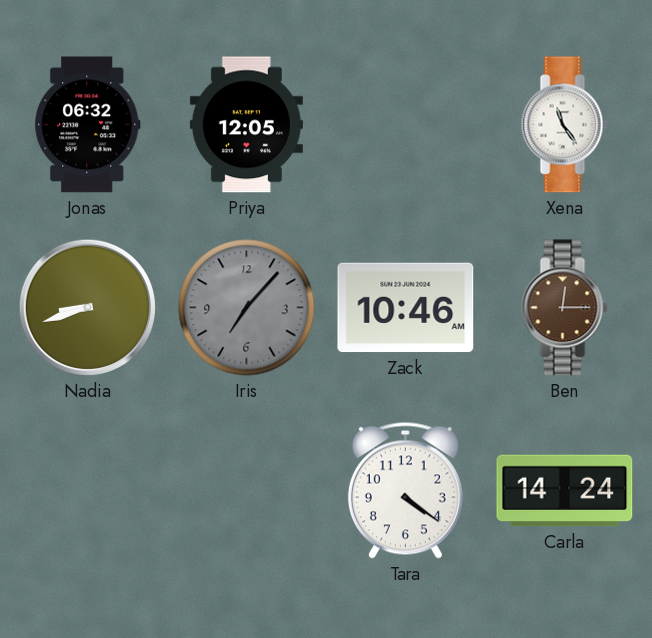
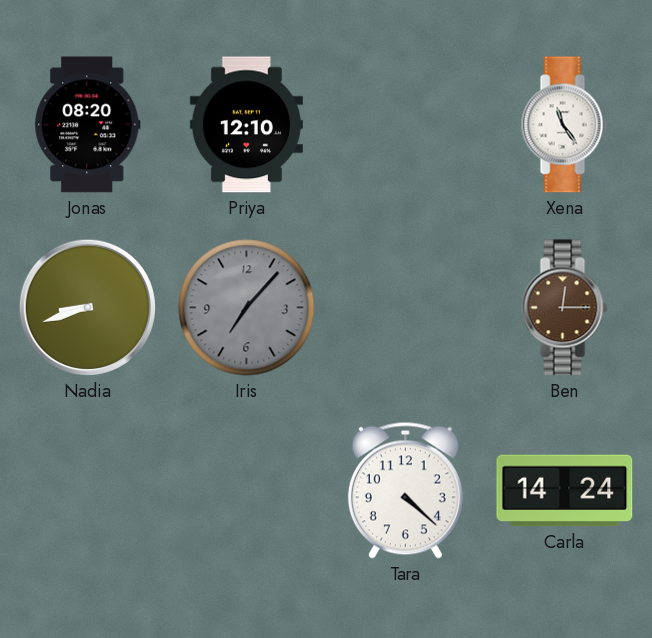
Jonas: 06:32 -> 08:20 (88, 125)
Priya: 12:05 -> 12:10 (246, 125)
Zack: 10:46 -> none (406, 308)
Tara: 4:21 -> 4:22 (405, 490)
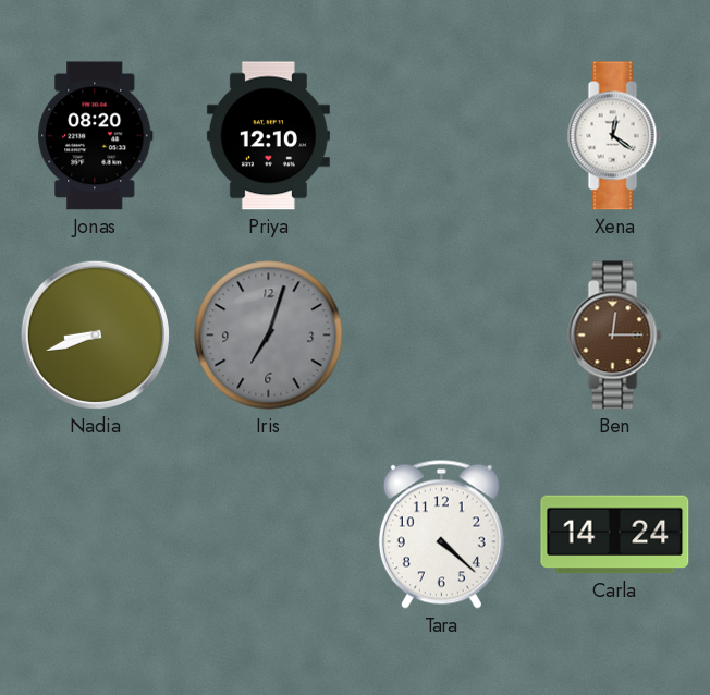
Xena: 11:24 -> 12:21 (615, 136)
Iris: 7:07 -> 7:03 (269, 336)
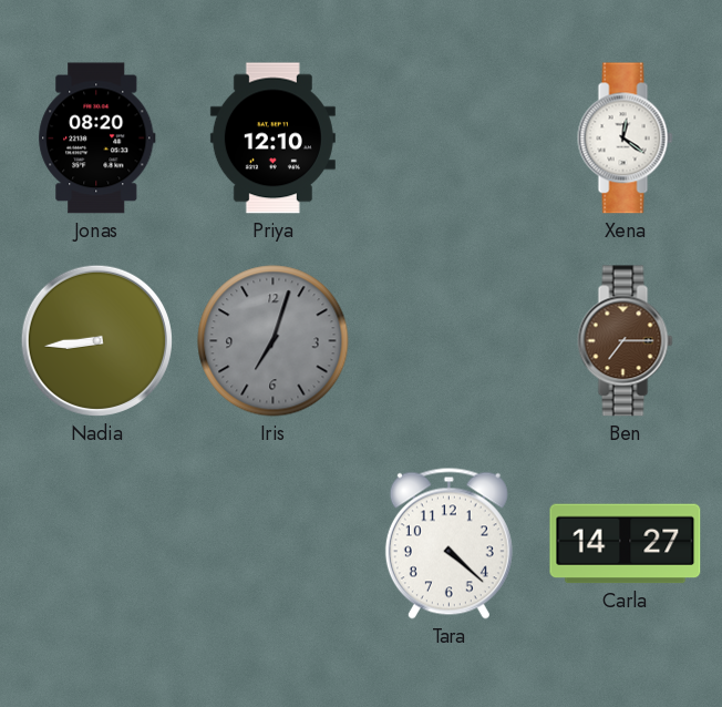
Nadia: 8:42 -> 8:44 (96, 340)
Ben: 12:15 -> 7:15 (626, 341)
Carla: 14:24 -> 14:27 (626, 544)
